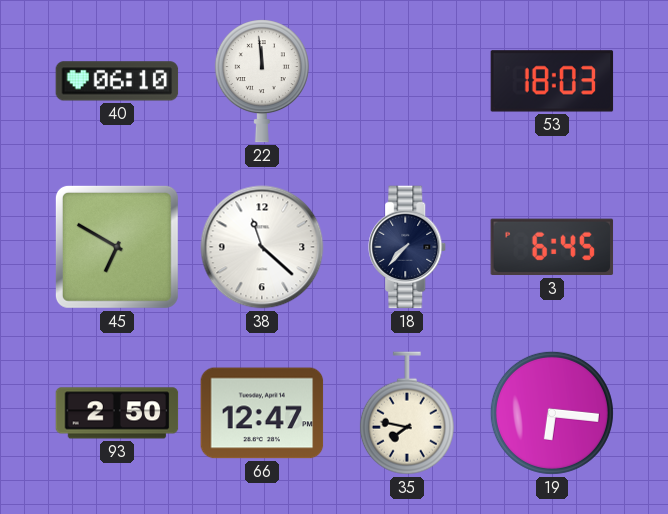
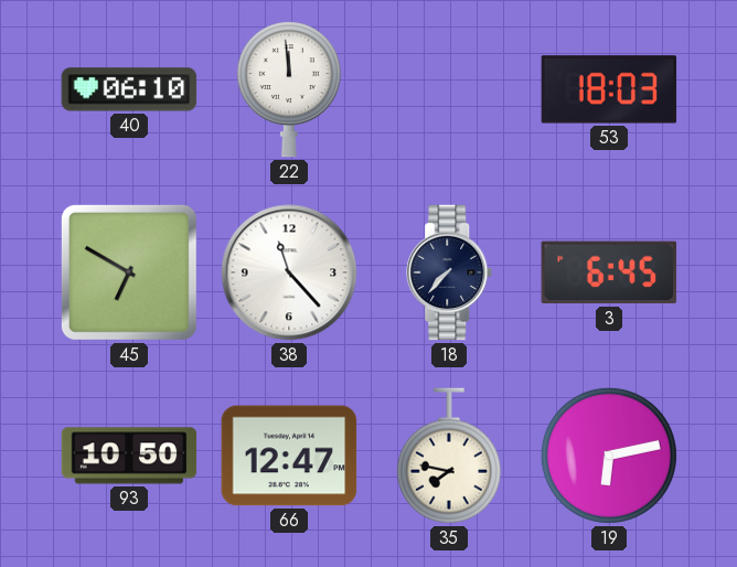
38: 11:22 -> 11:23 (289, 272)
93: 2:50 -> 10:50 (129, 456)
19: 6:16 -> 6:13 (609, 456)
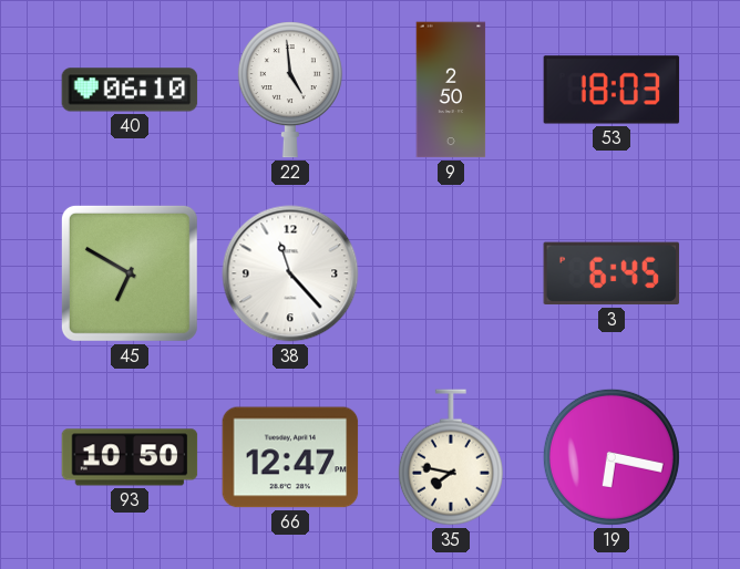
22: 11:59 -> 4:59 (290, 90)
9: none -> 2:50 (451, 90)
18: 7:37 -> none (450, 272)
19: 6:13 -> 6:17 (611, 457)
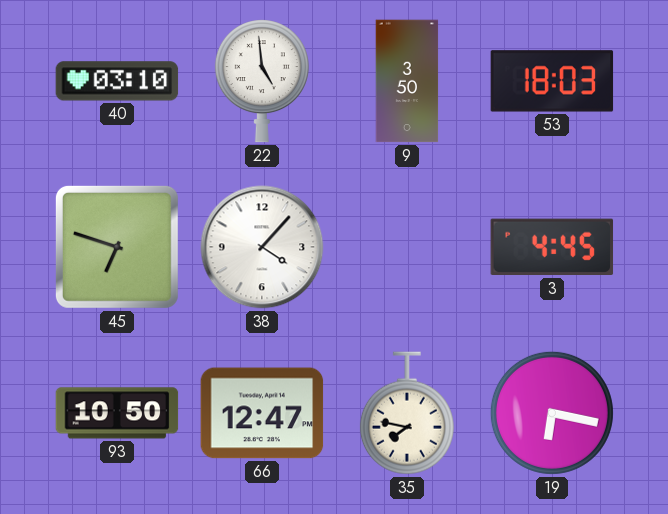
40: 06:10 -> 03:10 (117, 81)
9: 2:50 -> 3:50 (407, 81)
45: 6:50 -> 6:48 (117, 247)
38: 11:23 -> 4:07 (262, 247)
3: 6:45 -> 4:45 (552, 247)
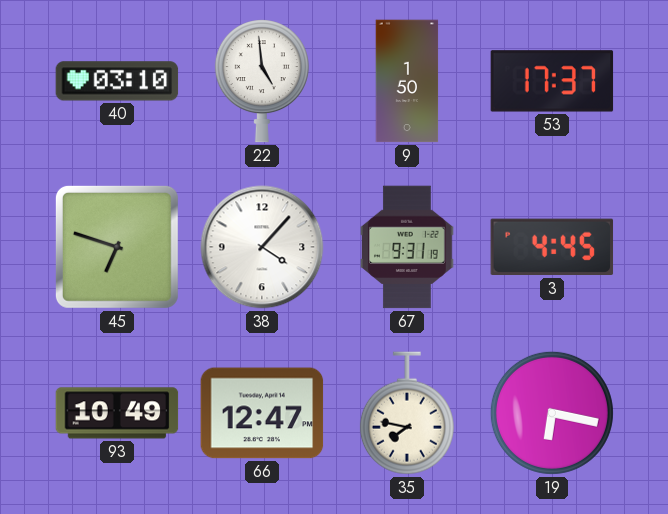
9: 3:50 -> 1:50 (407, 81)
53: 18:03 -> 17:37 (552, 81)
67: none -> 9:31 (407, 247)
93: 10:50 -> 10:49 (117, 413)
